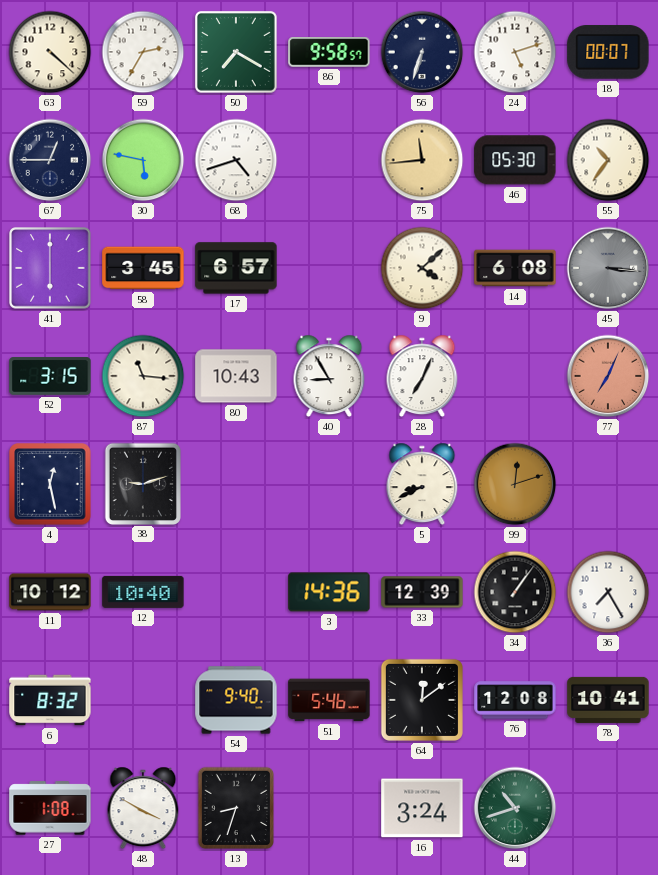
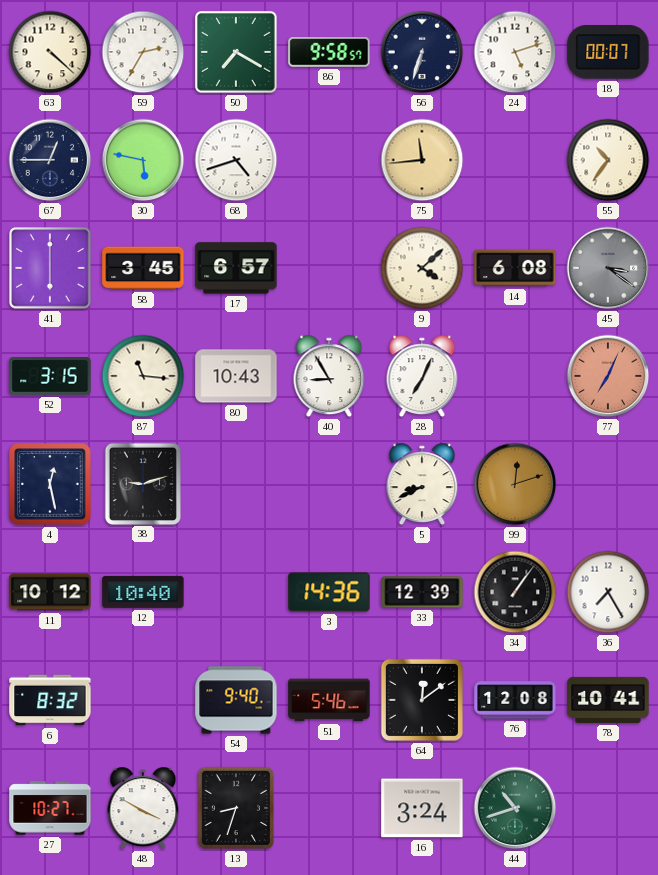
46: 05:30 -> none (515, 160)
45: 3:16 -> 3:21 (608, 268)
27: 1:08 -> 10:27 (50, 808)
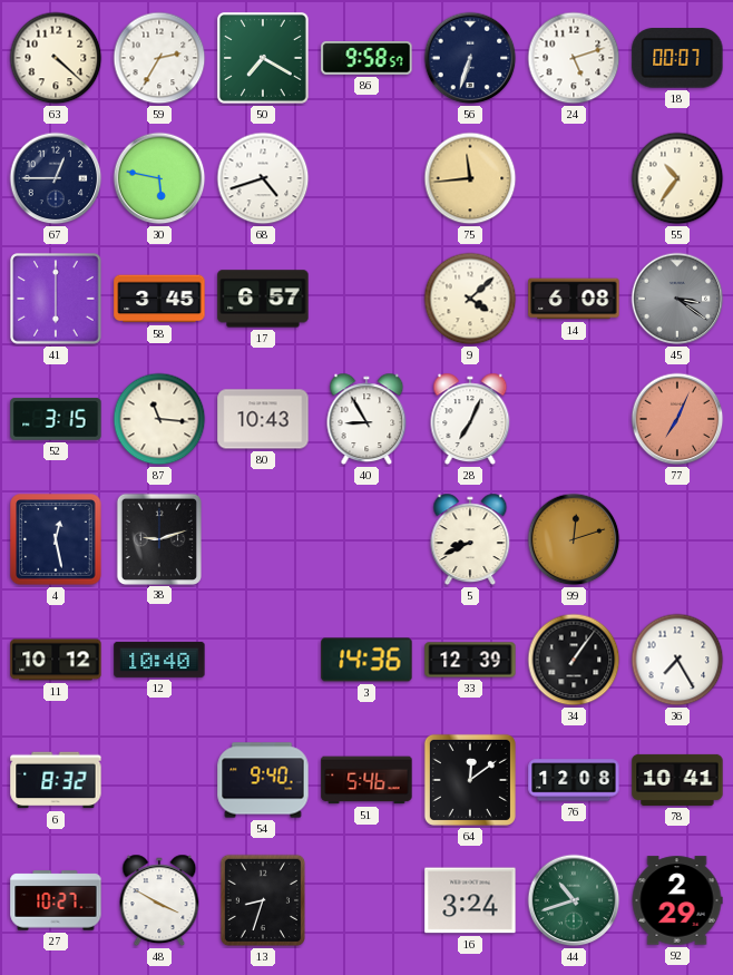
92: none -> 2:29 (677, 900)
